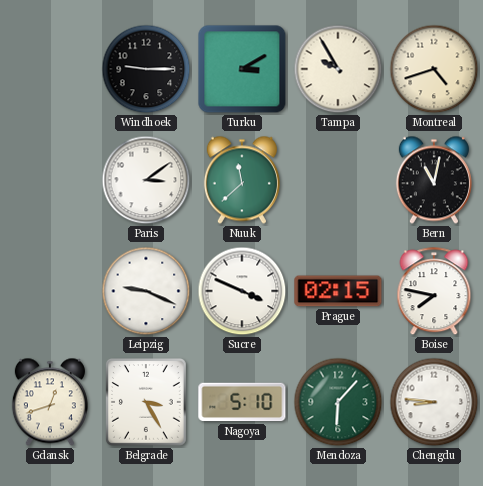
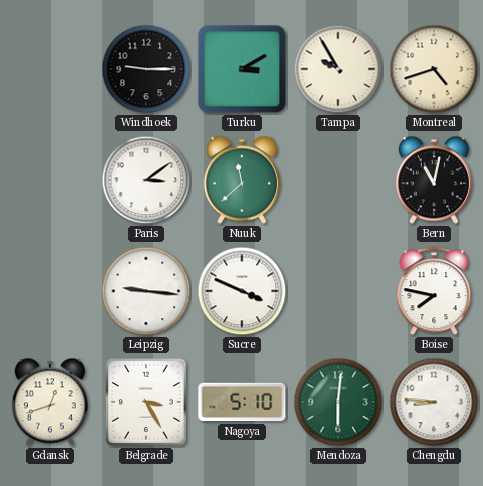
Leipzig: 9:19 -> 9:16 (146, 291)
Prague: 02:15 -> none (338, 291)
Mendoza: 6:07 -> 6:01 (338, 402)
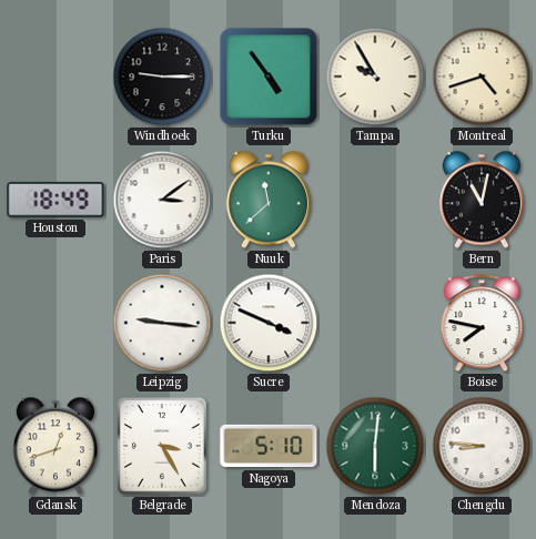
Turku: 3:10 -> 4:54 (269, 77)
Houston: none -> 18:49 (55, 200)
